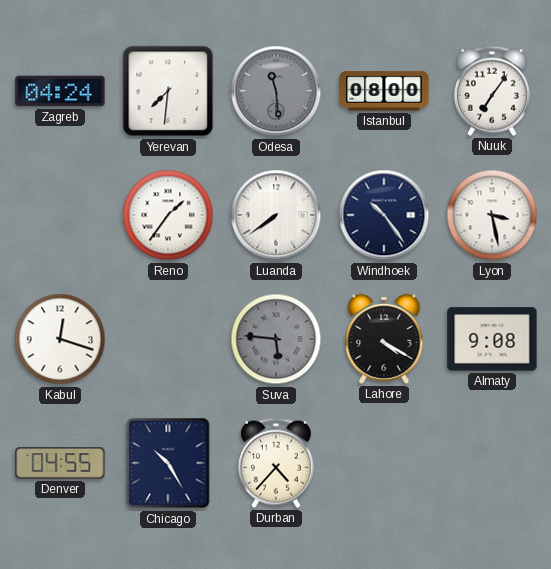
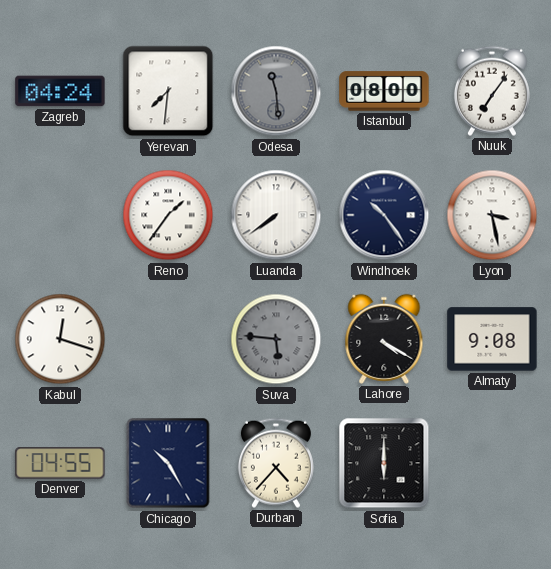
Sofia: none -> 6:00 (384, 463)
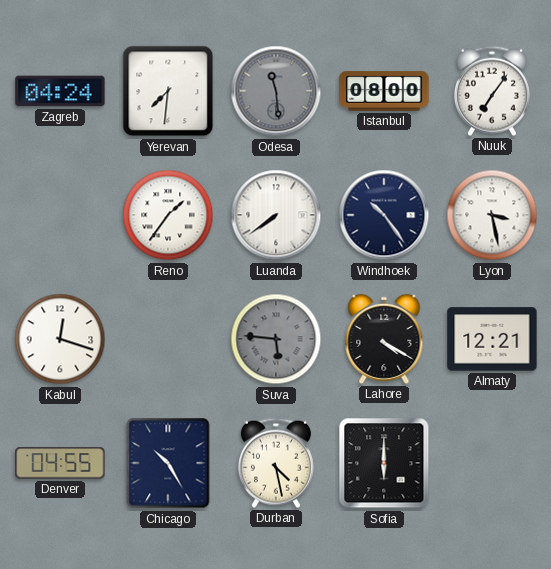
Almaty: 9:08 -> 12:21 (492, 339)
Durban: 4:37 -> 4:28 (276, 463)
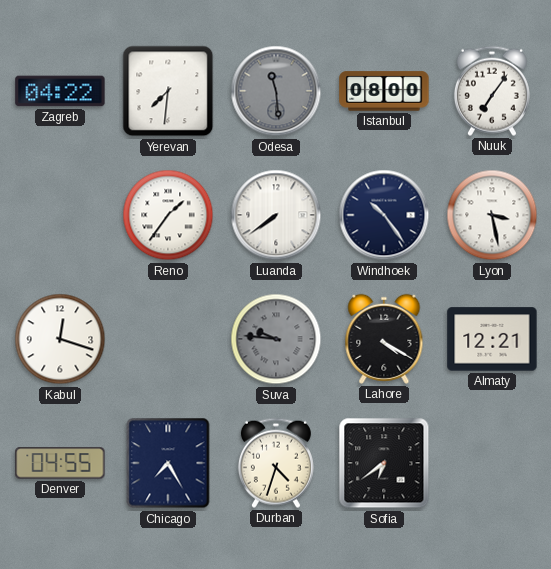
Zagreb: 04:24 -> 04:22 (60, 91)
Suva: 5:46 -> 9:46 (276, 339)
Chicago: 10:25 -> 7:25 (168, 463)
Durban: 4:28 -> 4:33 (276, 463)
Sofia: 6:00 -> 6:39 (384, 463)
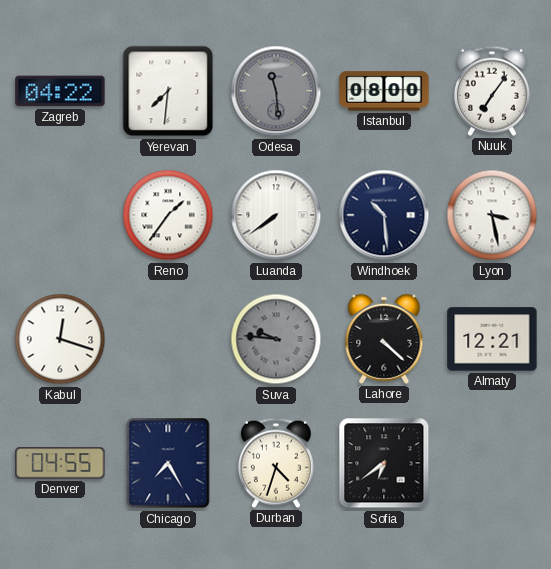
Windhoek: 10:24 -> 10:29 (384, 215)
Lahore: 4:20 -> 4:22 (384, 339)
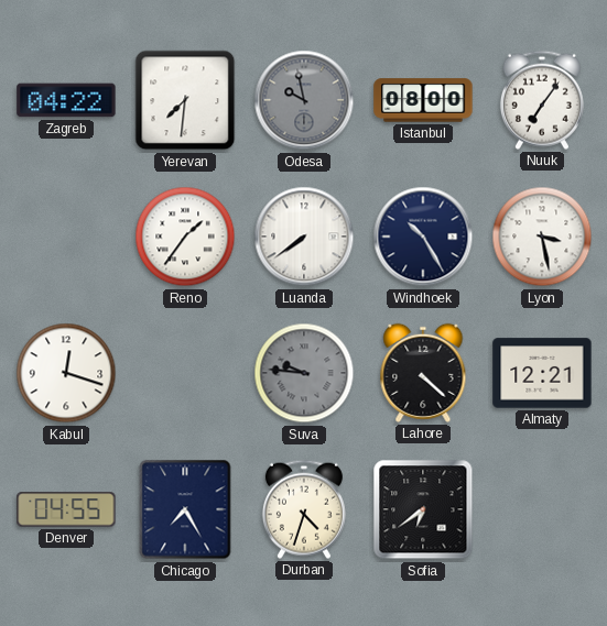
Odesa: 11:29 -> 9:58 (304, 100)
Windhoek: 10:29 -> 10:25 (423, 237)
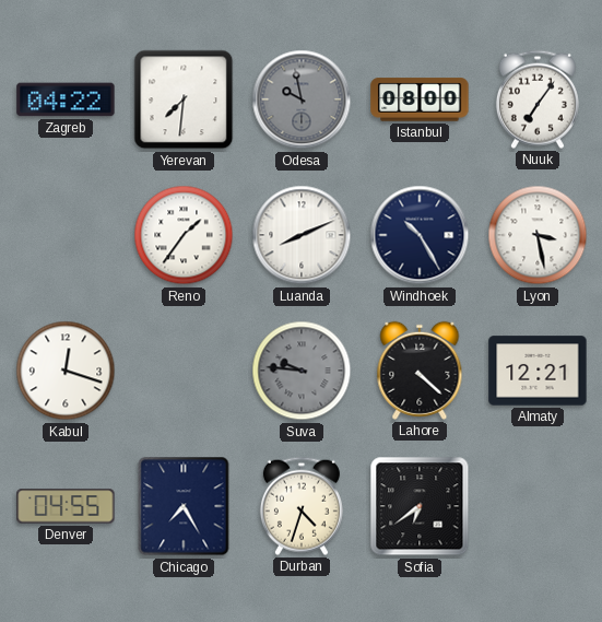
Luanda: 7:39 -> 8:11 (302, 235)
